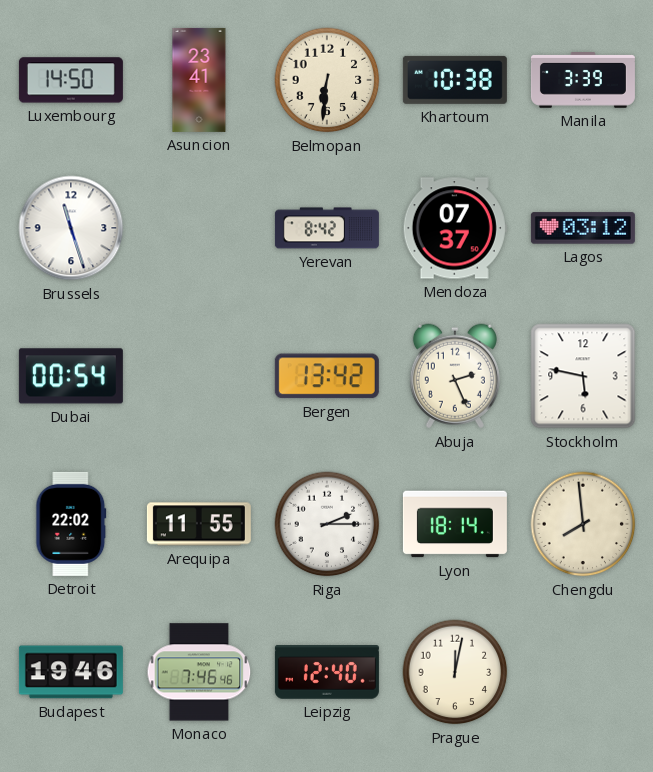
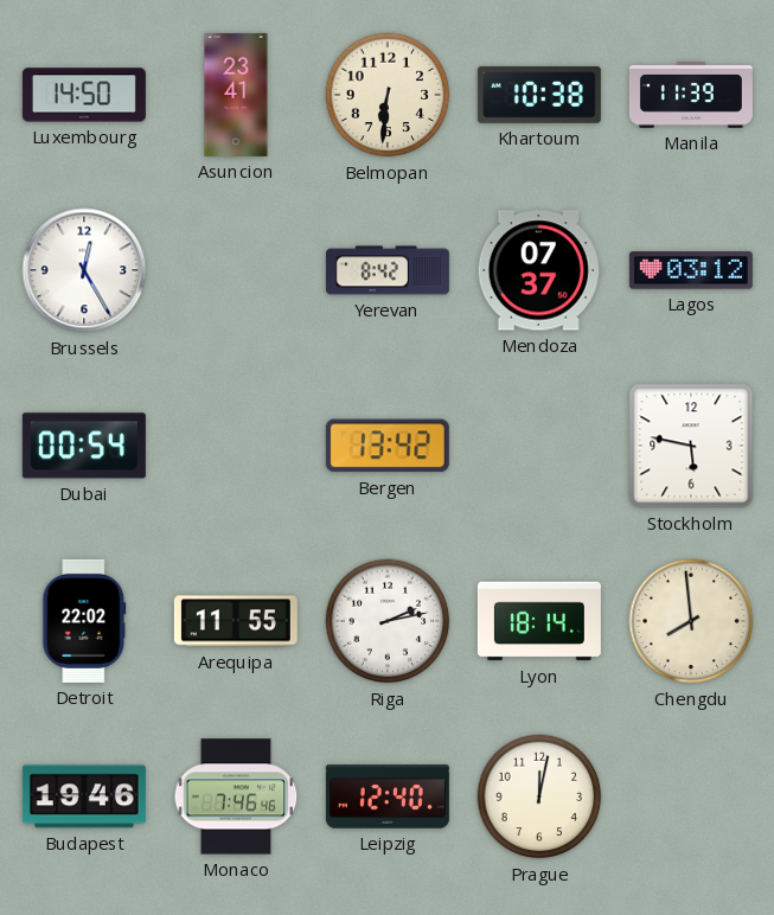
Manila: 3:39 -> 11:39 (691, 95)
Brussels: 11:27 -> 12:25 (84, 270)
Abuja: 2:26 -> none (455, 376)
Riga: 2:15 -> 2:13 (388, 621)
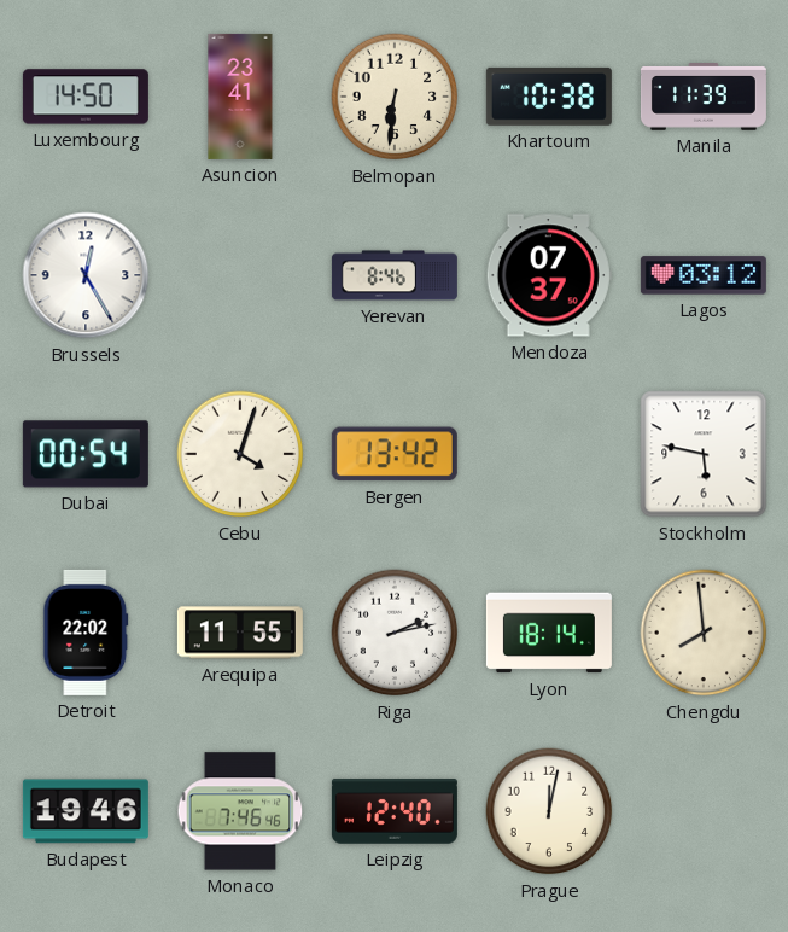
Yerevan: 8:42 -> 8:46 (395, 275)
Cebu: none -> 4:03 (240, 454)
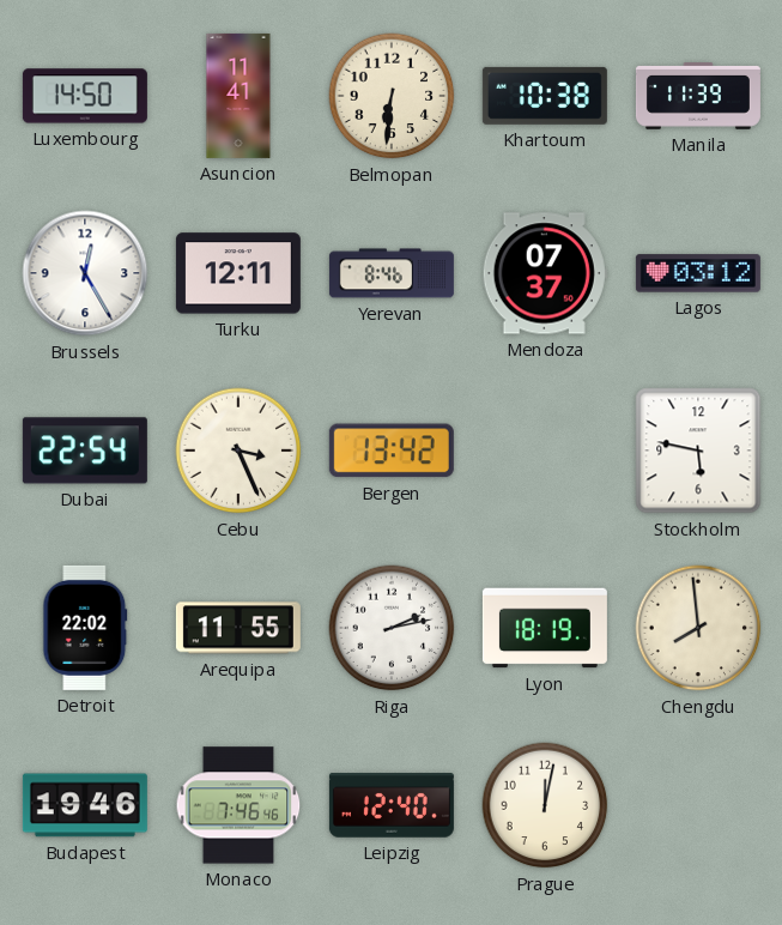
Asuncion: 23:41 -> 11:41 (238, 96)
Turku: none -> 12:11 (238, 273)
Dubai: 00:54 -> 22:54 (85, 451)
Cebu: 4:03 -> 3:26 (238, 451)
Lyon: 18:14 -> 18:19 (545, 628)
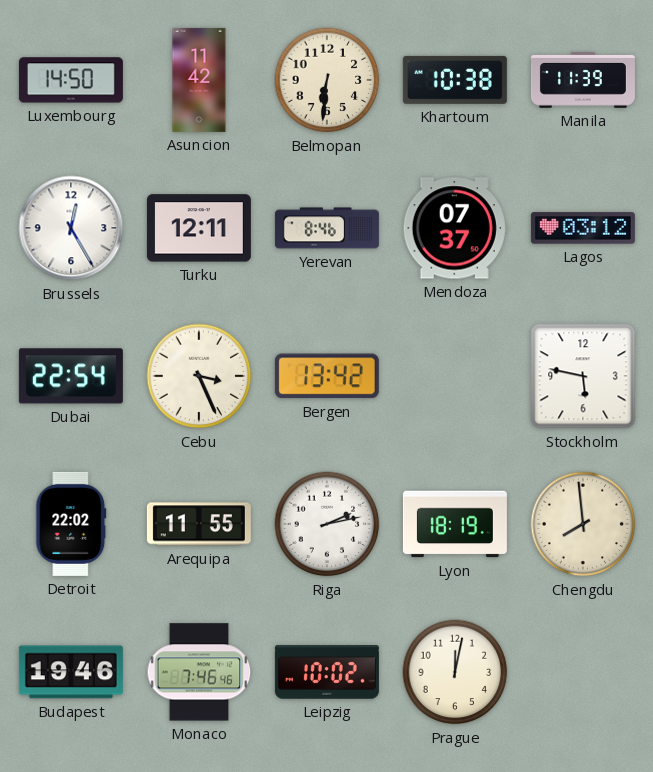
Asuncion: 11:41 -> 11:42 (199, 80)
Leipzig: 12:40 -> 10:02 (327, 672)
